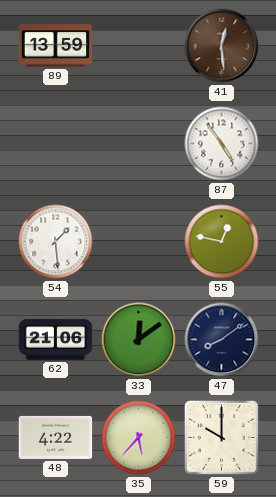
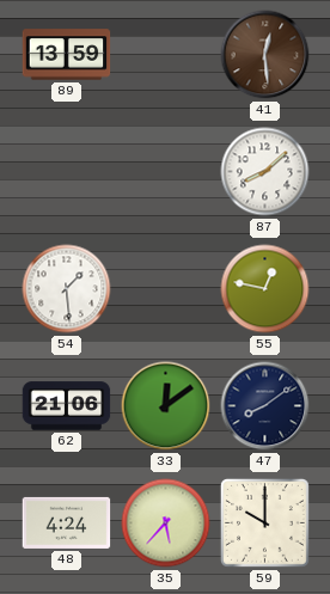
87: 4:54 -> 8:08 (265, 172)
48: 4:22 -> 4:24 (67, 522)
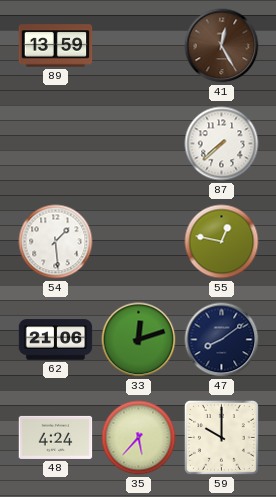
41: 12:29 -> 12:25 (222, 46)
87: 8:08 -> 7:38 (222, 144)
33: 12:09 -> 12:12 (139, 340)
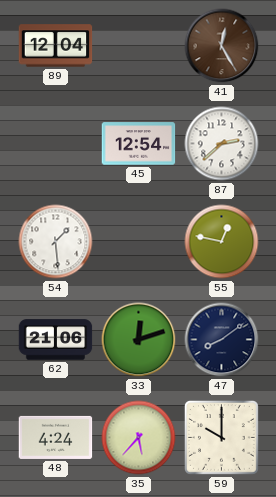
89: 13:59 -> 12:04 (56, 46)
45: none -> 12:54 (139, 144)
87: 7:38 -> 2:38 (222, 144)
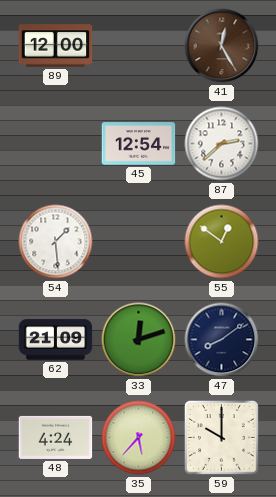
89: 12:04 -> 12:00 (56, 46)
55: 12:47 -> 12:51 (222, 242)
62: 21:06 -> 21:09 (56, 340)
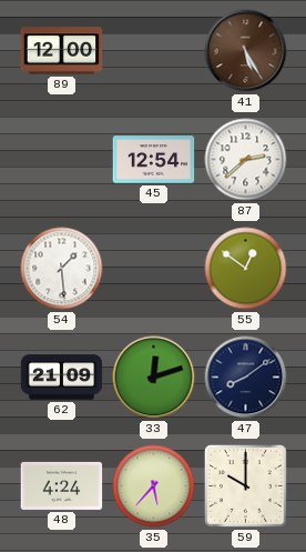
41: 12:25 -> 5:25 (246, 51)
